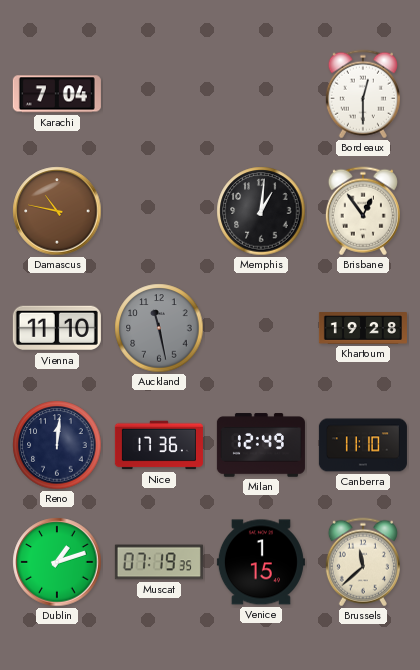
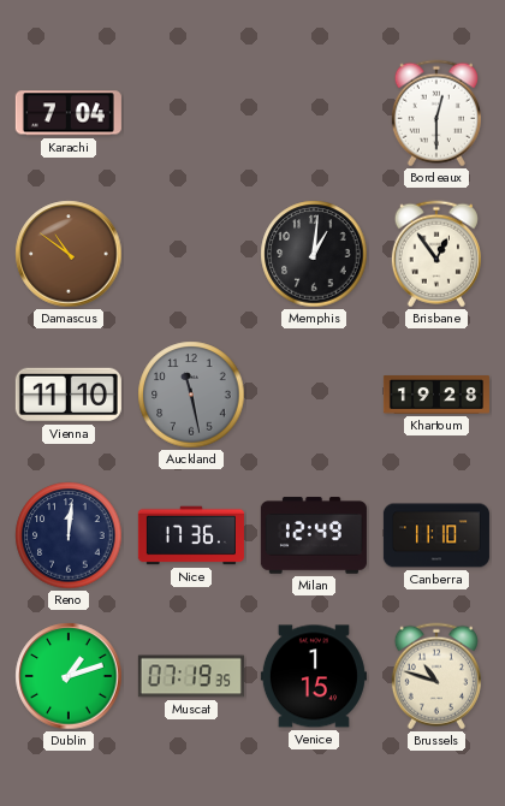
Damascus: 10:47 -> 10:51 (69, 254)
Brussels: 11:38 -> 10:48 (436, 676)
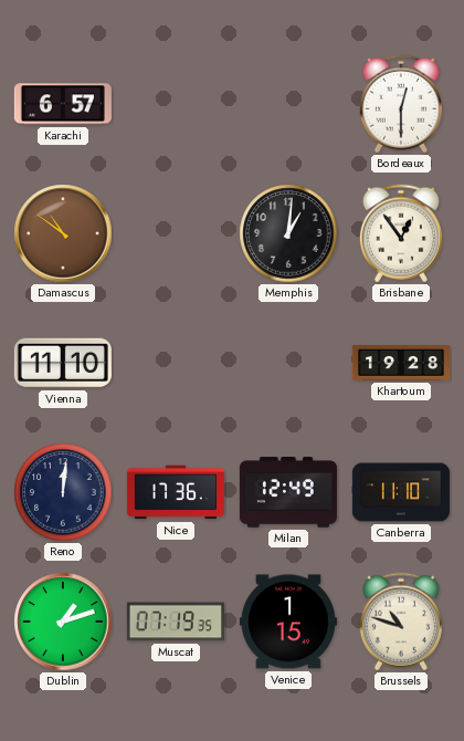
Karachi: 7:04 -> 6:57 (63, 104)
Auckland: 11:28 -> none (191, 395)
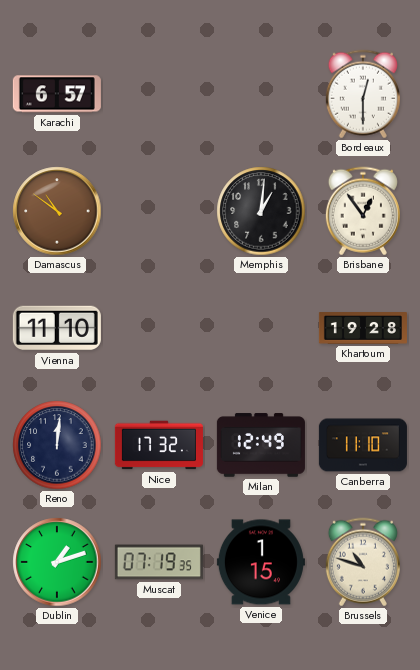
Nice: 17:36 -> 17:32 (159, 445)
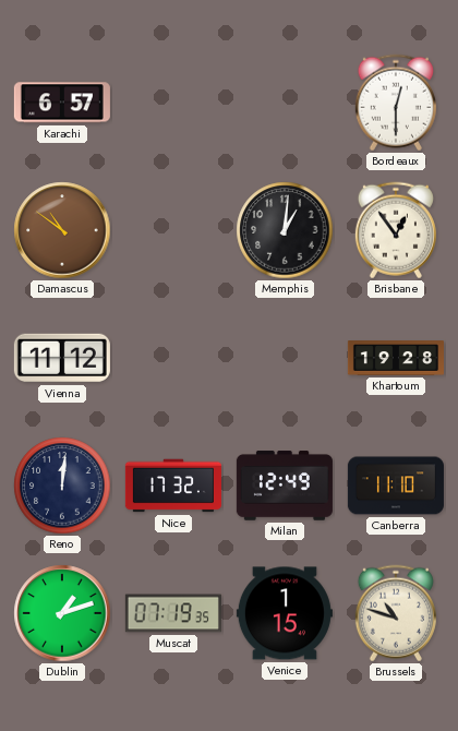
Vienna: 11:10 -> 11:12 (62, 358)
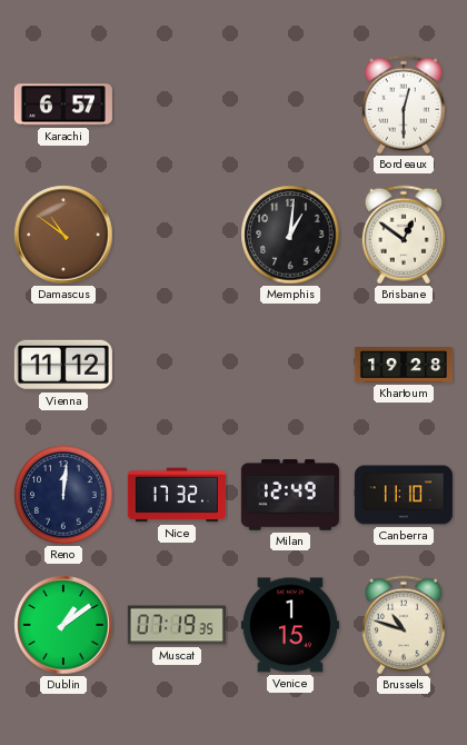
Brisbane: 12:54 -> 12:51 (404, 235)
Dublin: 1:12 -> 1:09 (63, 625)
